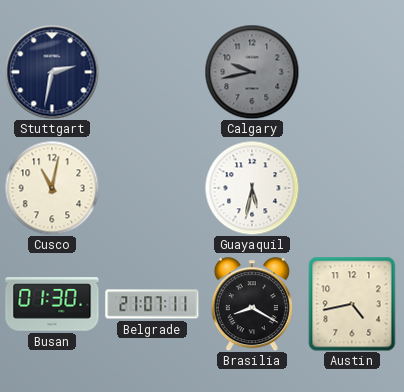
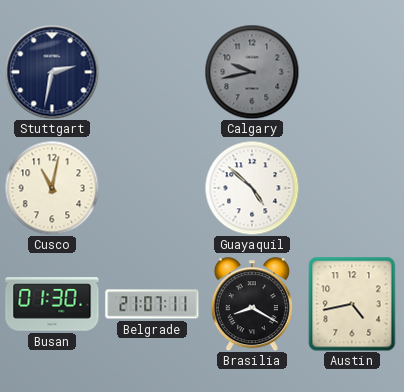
Guayaquil: 5:32 -> 4:52 (252, 188)
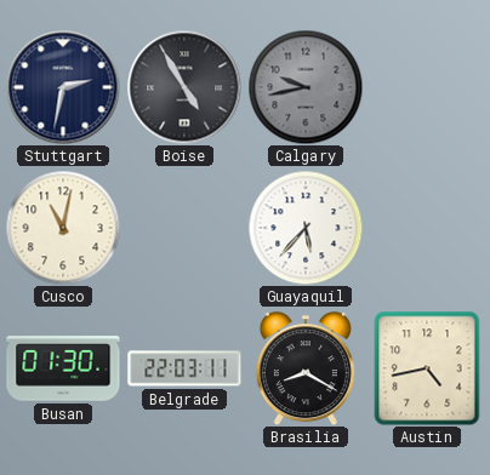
Boise: none -> 4:55 (184, 87)
Guayaquil: 4:52 -> 5:37 (306, 228)
Belgrade: 21:07 -> 22:03 (184, 368)
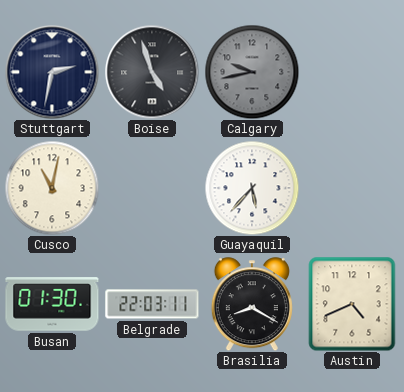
Boise: 4:55 -> 4:57 (152, 72)
Austin: 4:43 -> 4:41 (352, 304)
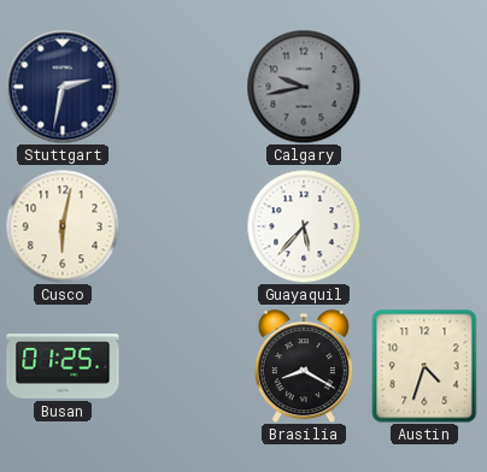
Boise: 4:57 -> none (152, 72)
Cusco: 11:02 -> 6:02 (63, 226)
Busan: 01:30 -> 01:25 (63, 366)
Belgrade: 22:03 -> none (152, 304)
Austin: 4:41 -> 4:33 (424, 366)
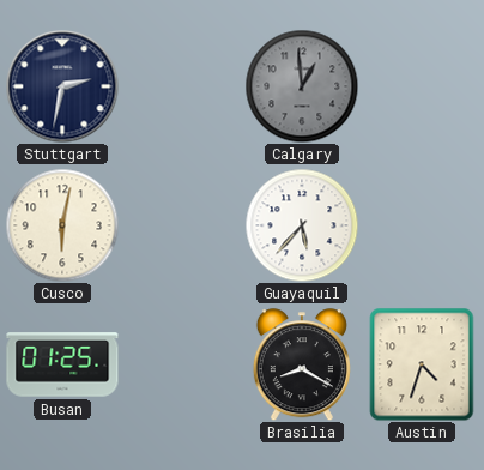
Calgary: 9:43 -> 12:59 (302, 86)
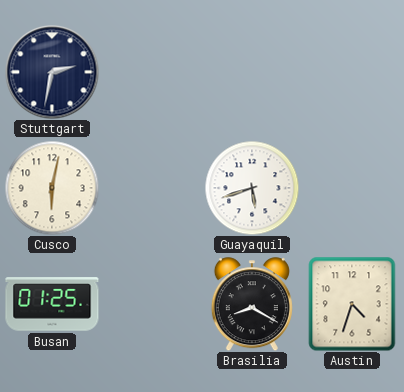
Calgary: 12:59 -> none (302, 86)
Guayaquil: 5:37 -> 5:42 (252, 188)
